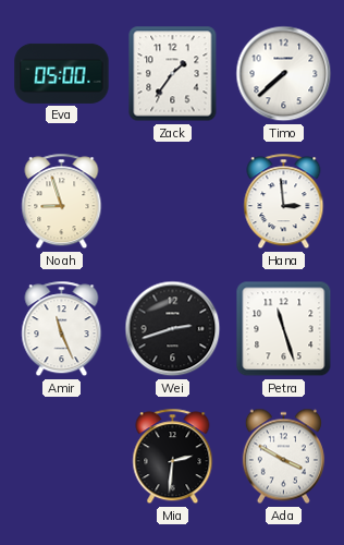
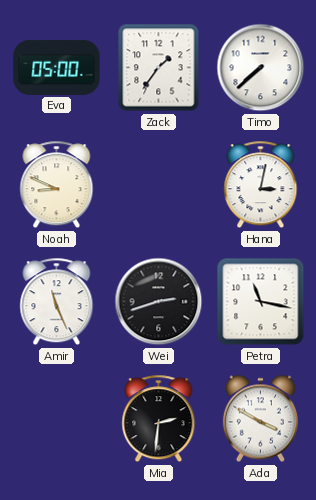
Noah: 8:57 -> 8:49 (57, 185)
Hana: 2:59 -> 3:02 (261, 185)
Petra: 11:27 -> 11:17 (261, 302)
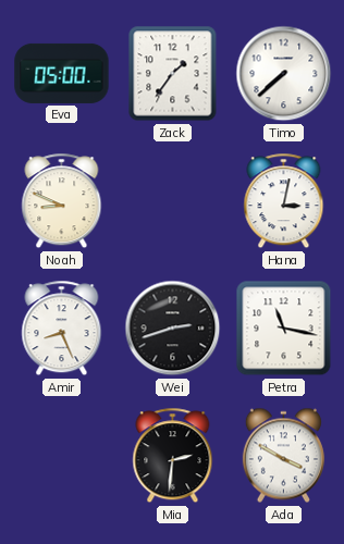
Amir: 11:26 -> 8:26 (62, 329)
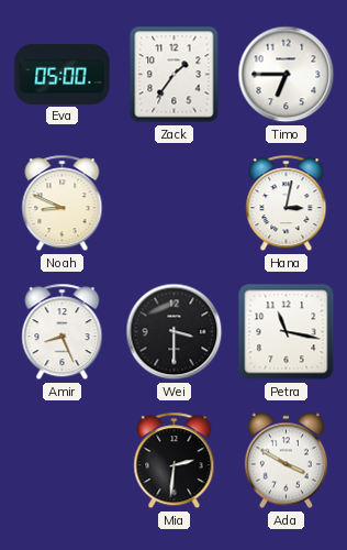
Timo: 7:38 -> 6:45 (287, 75)
Wei: 2:42 -> 3:30 (175, 332)
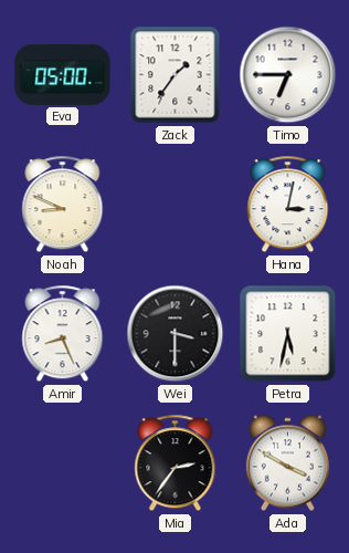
Petra: 11:17 -> 5:32 (288, 334)
Mia: 2:31 -> 2:36 (176, 463)
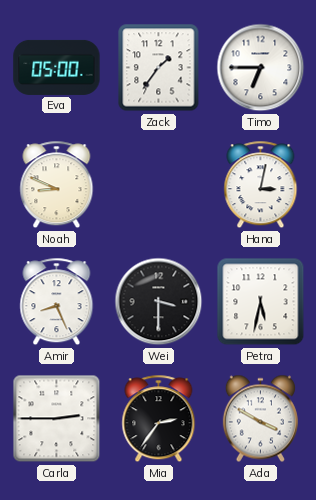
Carla: none -> 2:45 (57, 419)
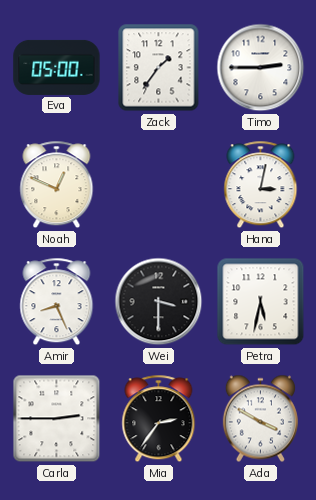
Timo: 6:45 -> 2:45 (261, 68)
Noah: 8:49 -> 12:49 (57, 185)
